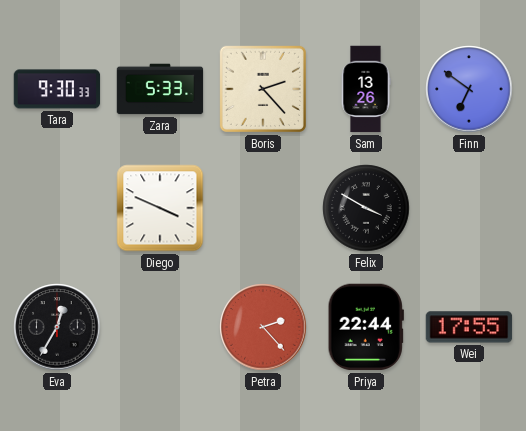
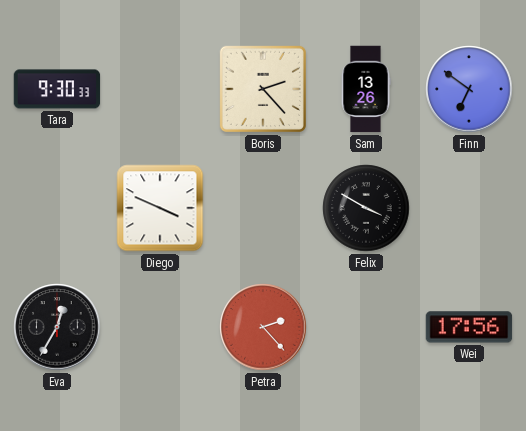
Zara: 5:33 -> none (160, 89)
Priya: 22:44 -> none (366, 327)
Wei: 17:55 -> 17:56 (469, 327)
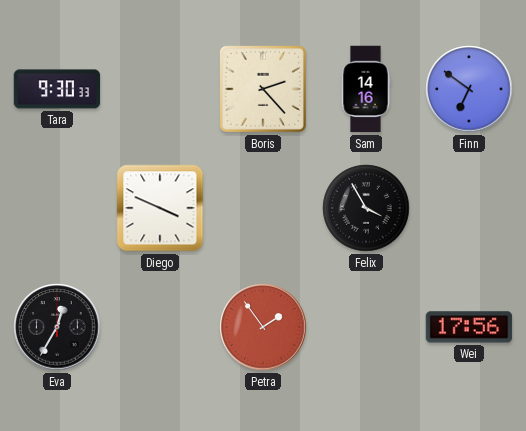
Sam: 13:26 -> 14:16 (366, 89)
Felix: 3:50 -> 3:55 (366, 208)
Petra: 2:23 -> 1:54 (263, 327)
